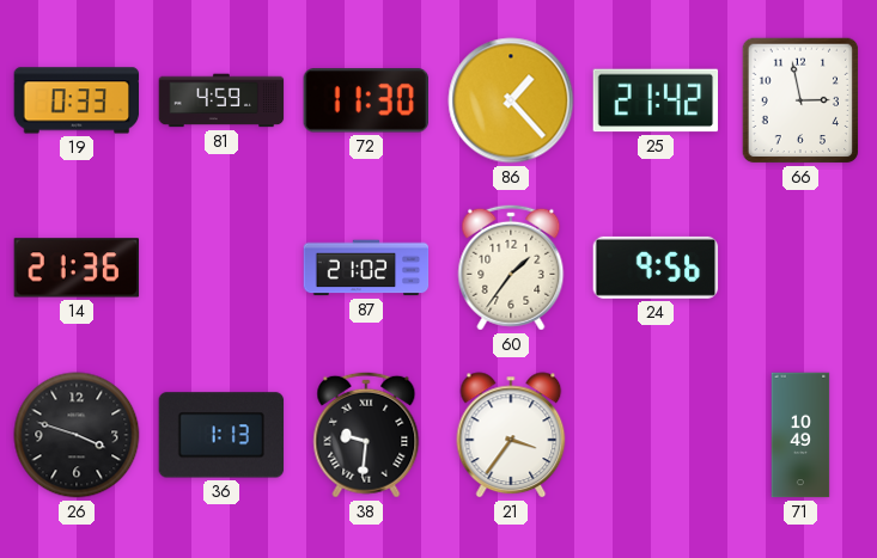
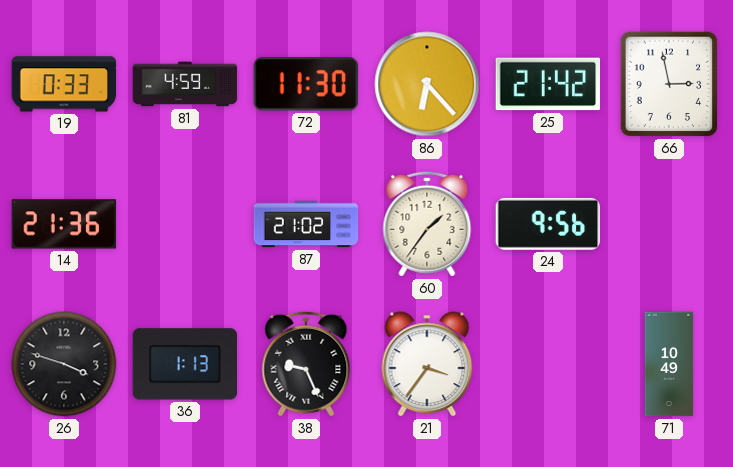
86: 1:23 -> 6:23 (427, 84)
38: 9:31 -> 9:26 (306, 364)
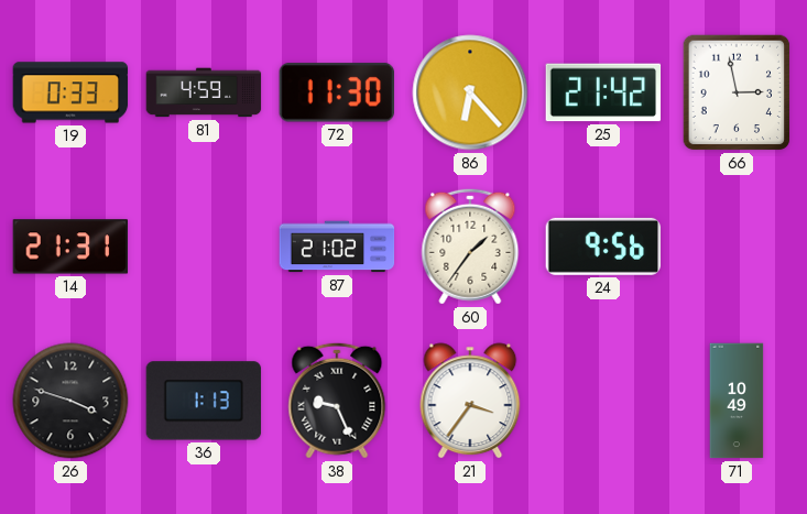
14: 21:36 -> 21:31 (70, 247)
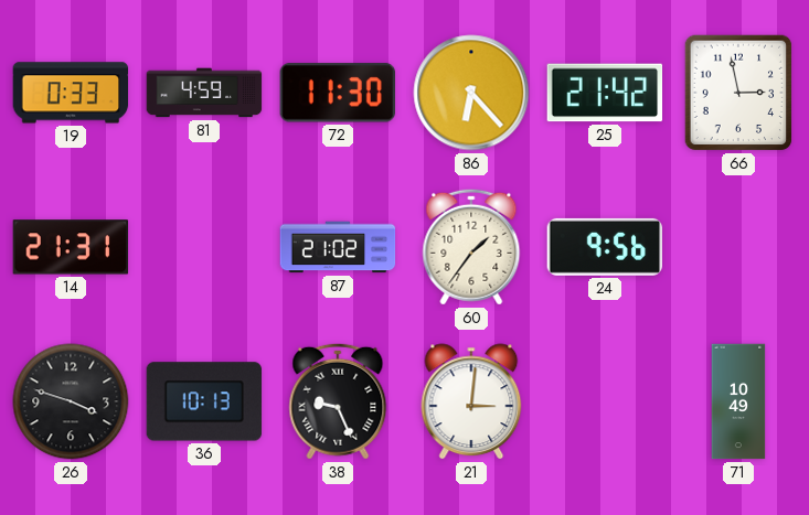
36: 1:13 -> 10:13 (204, 401)
21: 3:36 -> 3:01 (471, 401)
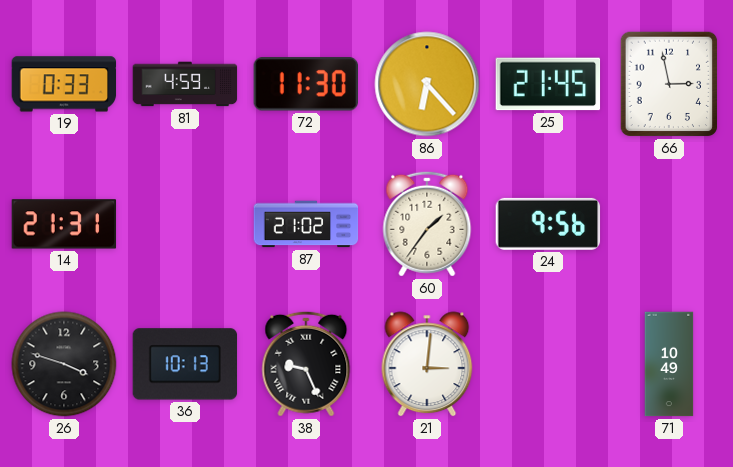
25: 21:42 -> 21:45 (548, 84)
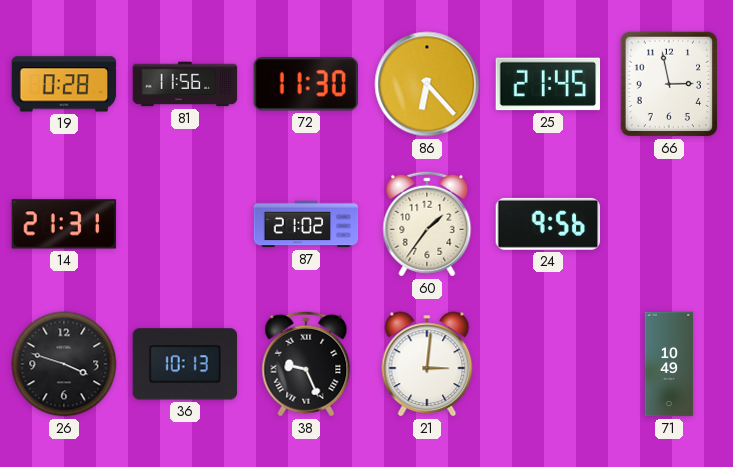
19: 0:33 -> 0:28 (64, 84)
81: 4:59 -> 11:56 (185, 84)
